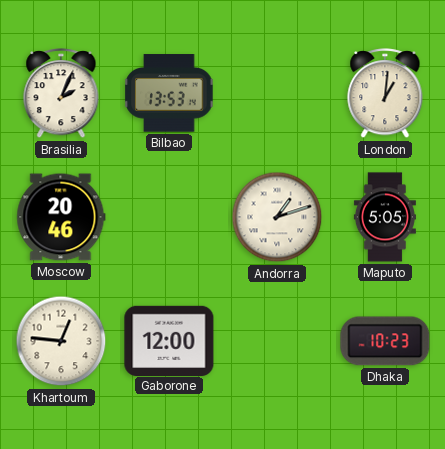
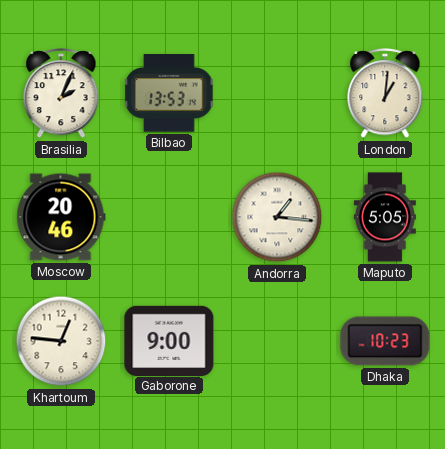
Andorra: 1:12 -> 1:16 (277, 217)
Gaborone: 12:00 -> 9:00 (169, 340)
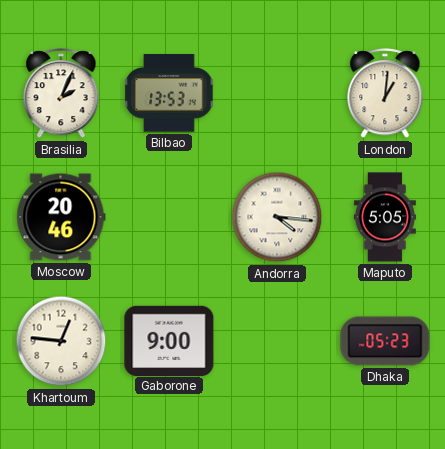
Andorra: 1:16 -> 4:16 (277, 217)
Dhaka: 10:23 -> 05:23 (385, 341)
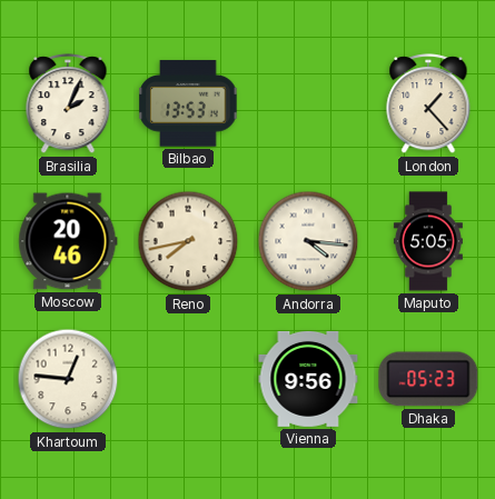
London: 1:01 -> 1:23 (428, 104)
Reno: none -> 7:43 (188, 241)
Gaborone: 9:00 -> none (169, 340)
Vienna: none -> 9:56 (308, 379)
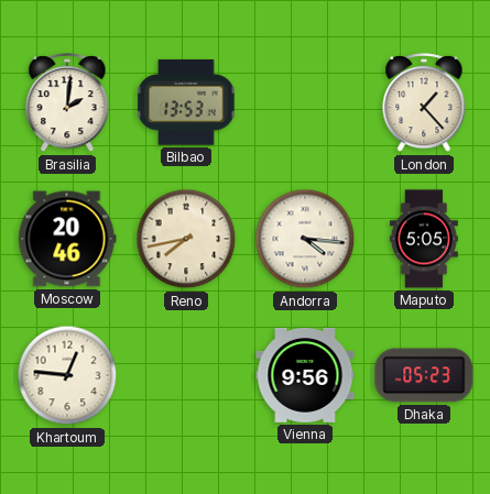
Brasilia: 2:04 -> 2:01 (67, 103)
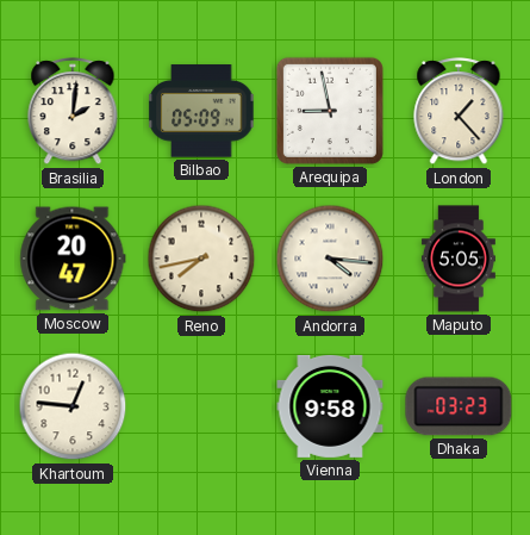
Bilbao: 13:53 -> 05:09 (201, 111)
Arequipa: none -> 8:58 (330, 111)
Moscow: 20:46 -> 20:47 (73, 259)
Vienna: 9:56 -> 9:58 (330, 406)
Dhaka: 05:23 -> 03:23 (459, 406)
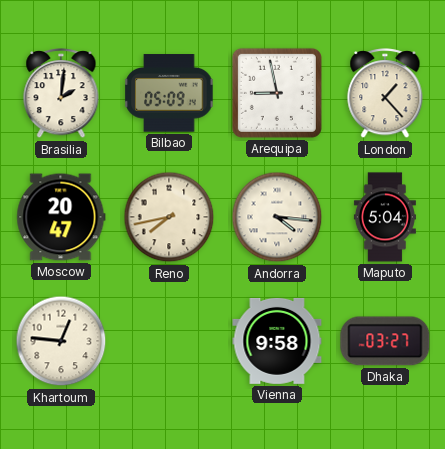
Maputo: 5:05 -> 5:04 (385, 217)
Dhaka: 03:23 -> 03:27 (385, 341)
